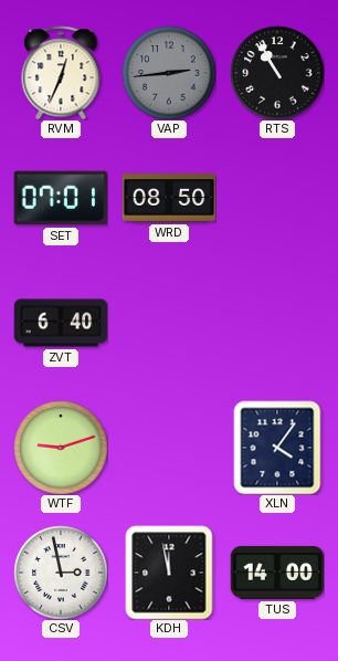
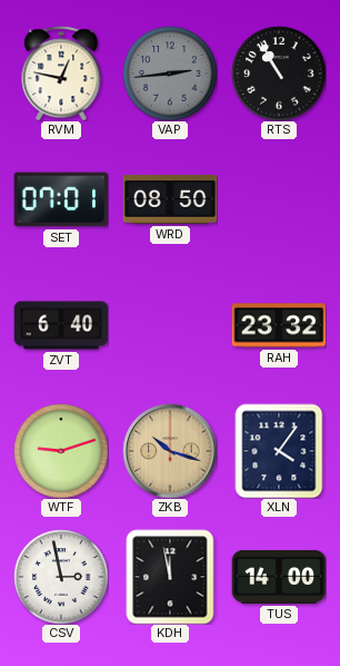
RVM: 12:34 -> 12:47 (61, 74)
RAH: none -> 23:32 (279, 325)
ZKB: none -> 10:18 (170, 451)
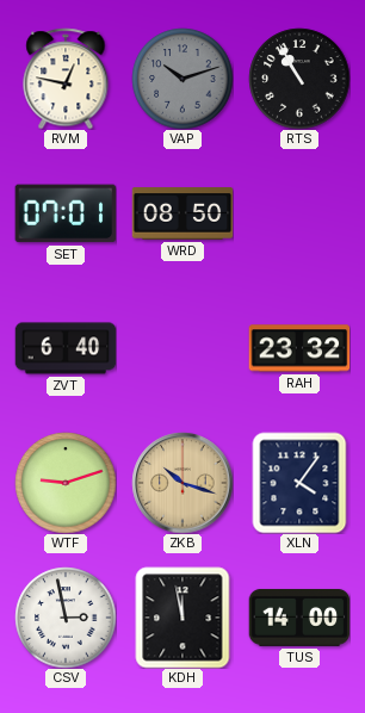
VAP: 2:44 -> 10:12 (182, 79)
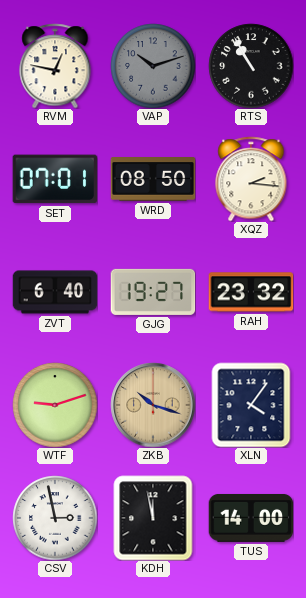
XQZ: none -> 2:16 (251, 179)
GJG: none -> 19:27 (153, 292)
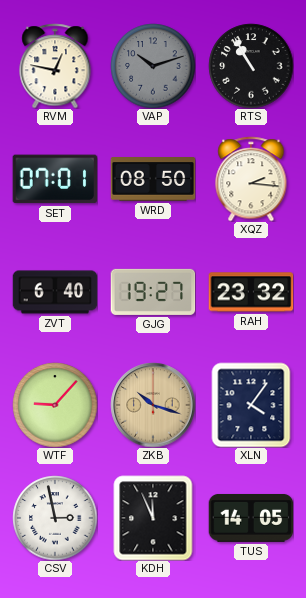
WTF: 9:12 -> 9:07 (55, 405)
KDH: 11:58 -> 11:56 (153, 518)
TUS: 14:00 -> 14:05 (251, 518)
